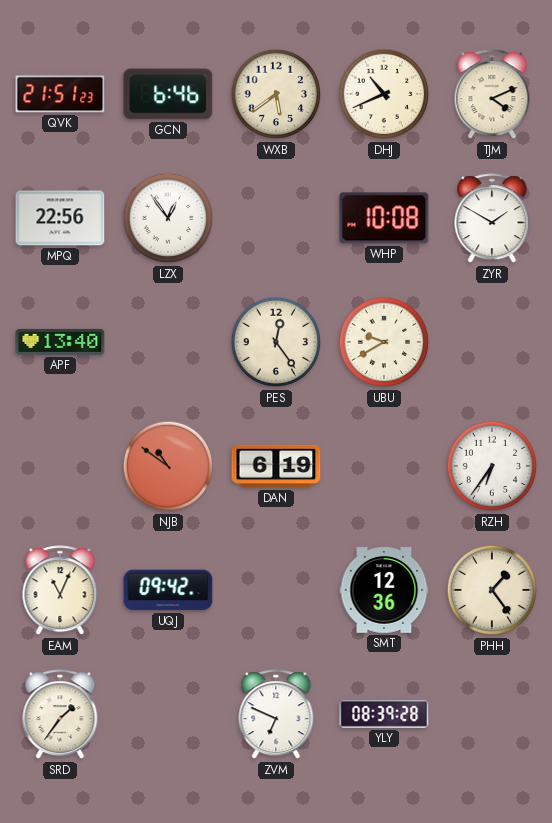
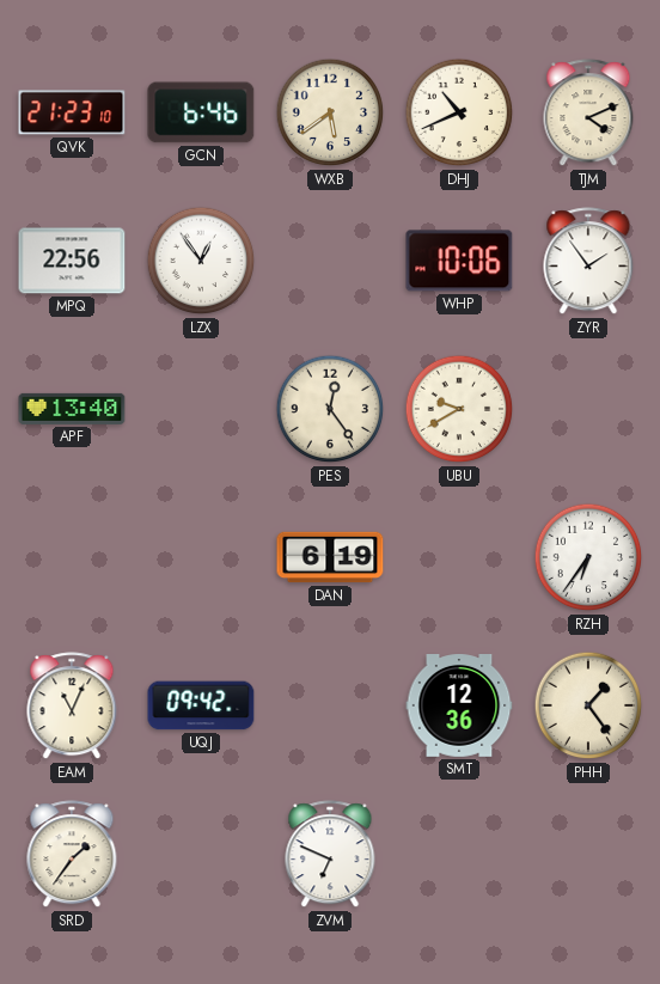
QVK: 21:51 -> 21:23 (72, 112)
WHP: 10:08 -> 10:06 (459, 261)
ZYR: 1:50 -> 1:54 (588, 262)
NJB: 10:51 -> none (168, 466)
YLY: 08:39 -> none (384, 714)
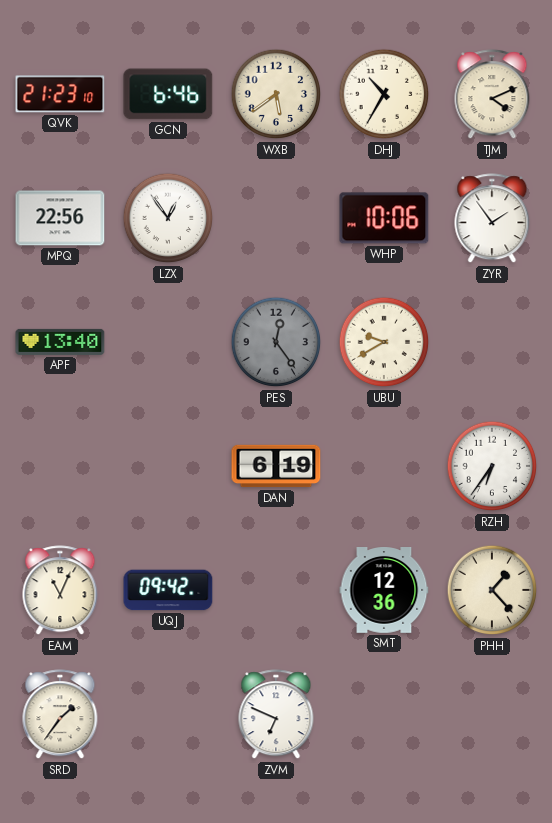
DHJ: 10:41 -> 10:35 (384, 94)
PES dial: cream -> grey (276, 342)
PHH: 1:24 -> 1:23 (492, 590)
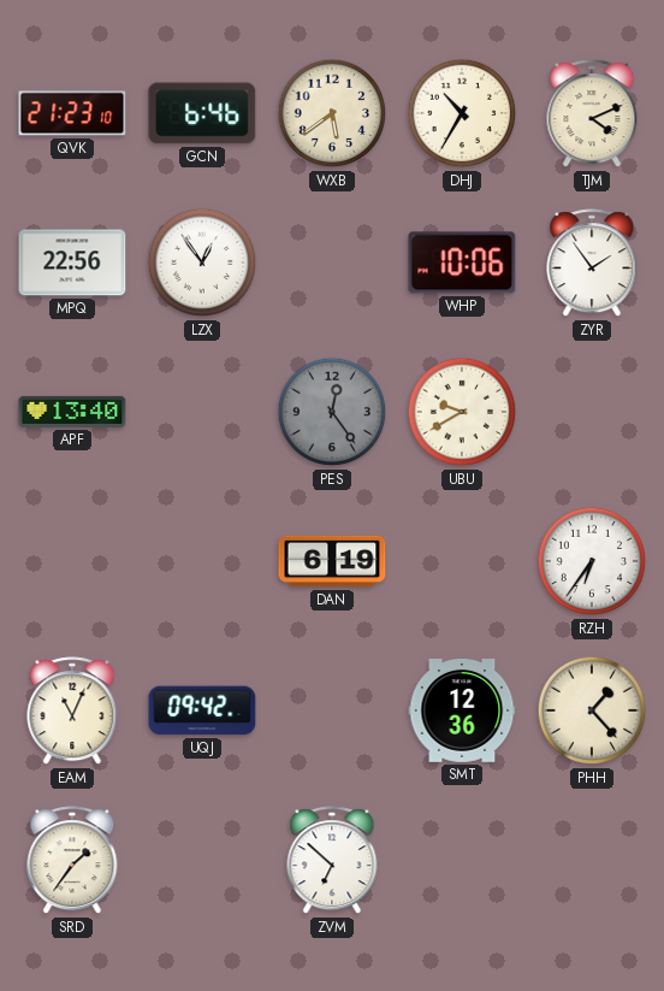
ZVM: 6:49 -> 6:52 (332, 861)
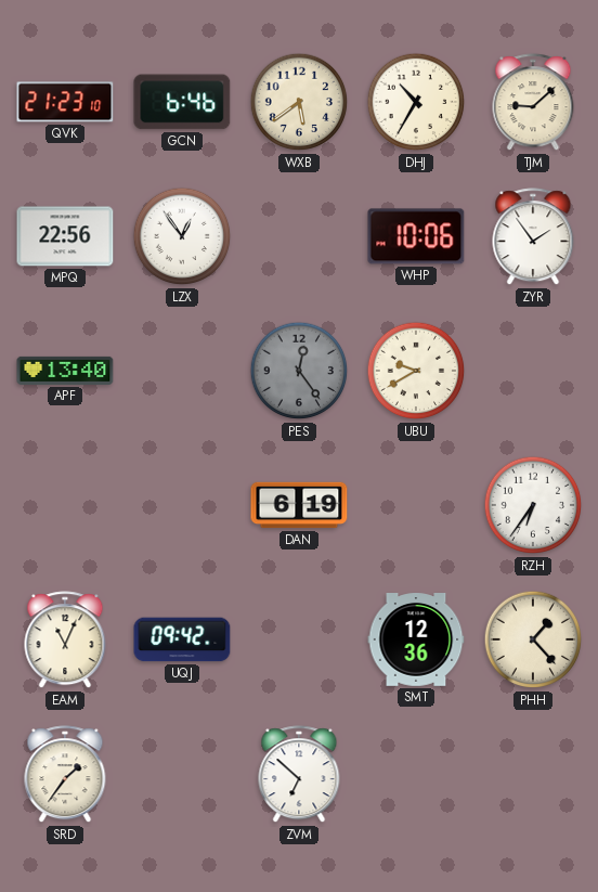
TJM: 4:11 -> 9:08 (533, 103)
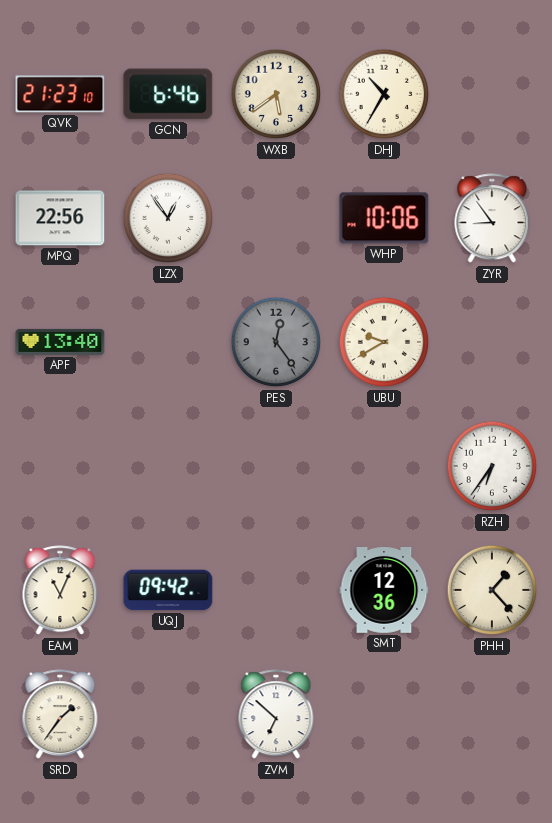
TJM: 9:08 -> none (533, 103)
ZYR: 1:54 -> 8:54 (492, 219)
DAN: 6:19 -> none (299, 505)
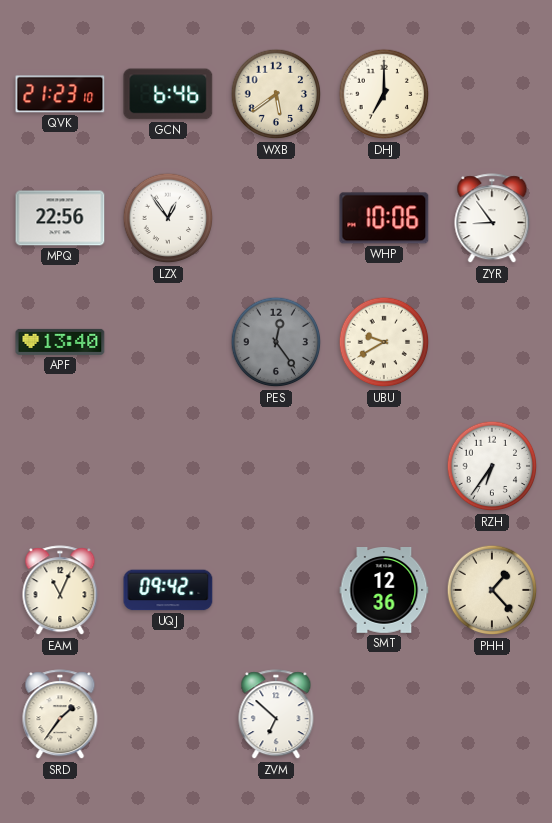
DHJ: 10:35 -> 7:00 (384, 94)
